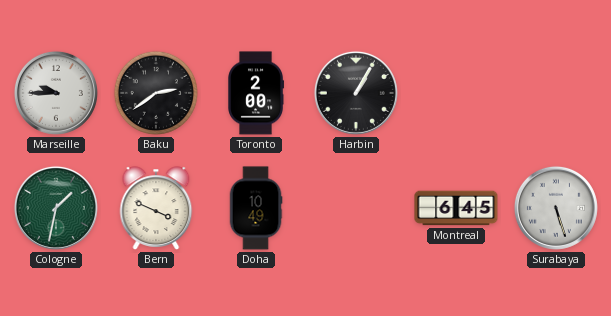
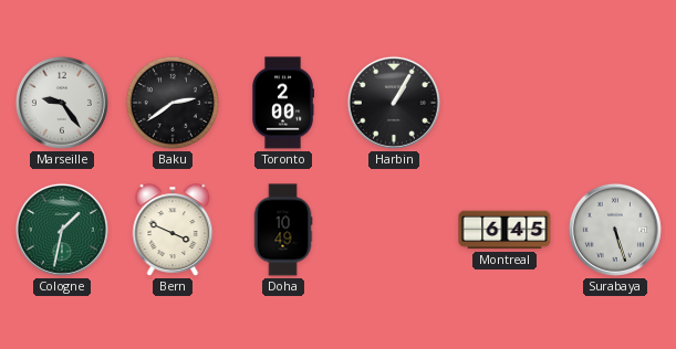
Marseille: 9:45 -> 9:24 (62, 103)
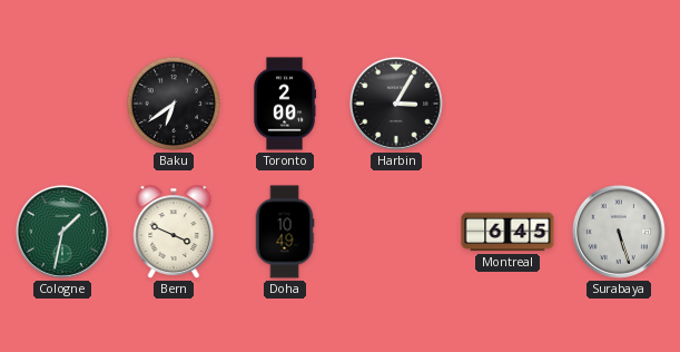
Marseille: 9:24 -> none (62, 103)
Baku: 2:39 -> 6:39 (174, 104)
Harbin: 1:05 -> 3:05 (396, 104)
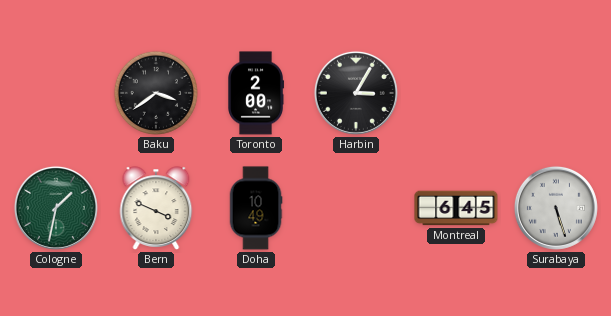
Baku: 6:39 -> 3:39 (156, 93)
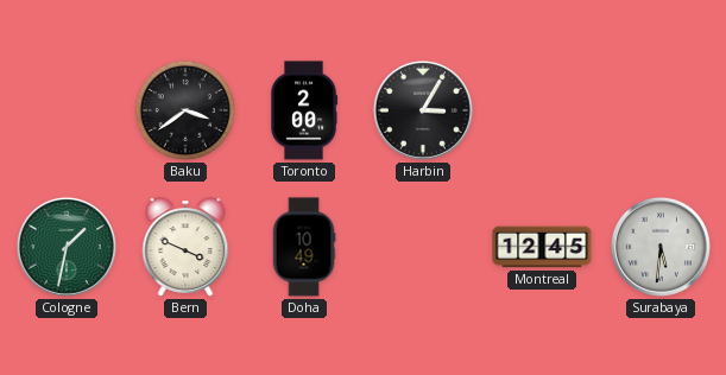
Montreal: 6:45 -> 12:45 (542, 247)
Surabaya: 5:27 -> 5:31 (661, 247)
